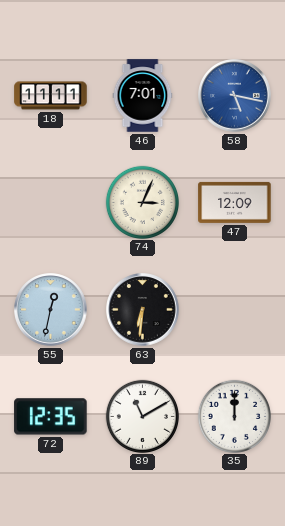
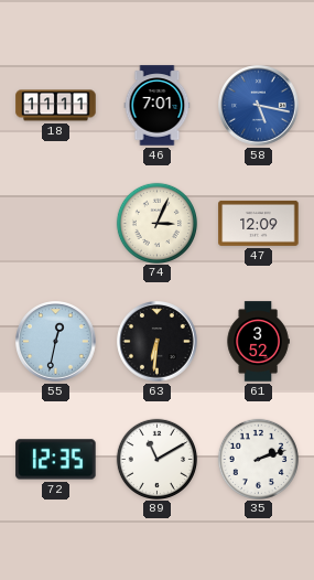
61: none -> 3:52 (258, 342)
35: 12:00 -> 2:12 (258, 459)
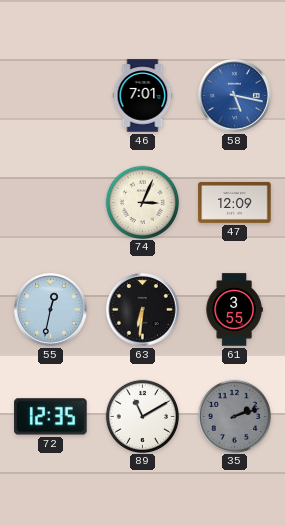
18: 11:11 -> none (56, 106)
61: 3:52 -> 3:55 (234, 310)
35 dial: white -> grey (234, 416)
